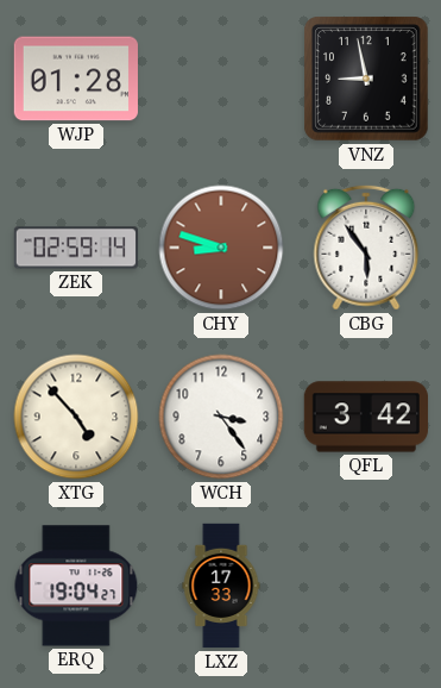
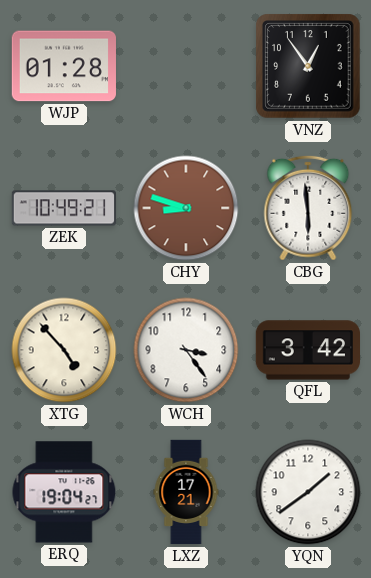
VNZ: 8:58 -> 12:54 (308, 66)
ZEK: 02:59 -> 10:49 (63, 208)
CBG: 5:54 -> 5:59 (308, 208)
LXZ: 17:33 -> 17:21 (186, 492)
YQN: none -> 1:39 (308, 492)
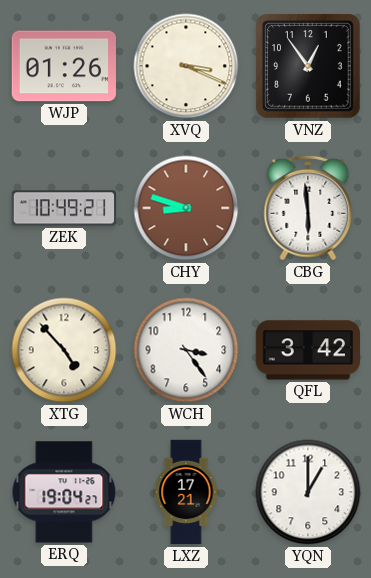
WJP: 01:28 -> 01:26 (64, 66)
XVQ: none -> 3:19 (186, 66)
YQN: 1:39 -> 1:00 (308, 492)
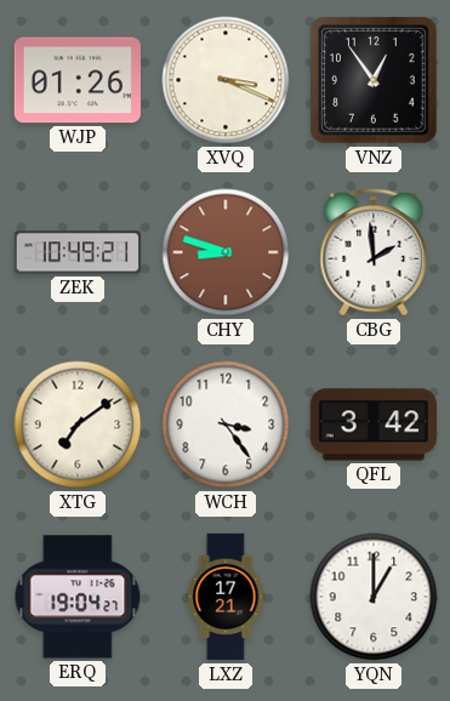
CBG: 5:59 -> 1:59 (374, 252)
XTG: 4:53 -> 7:09 (78, 424)
